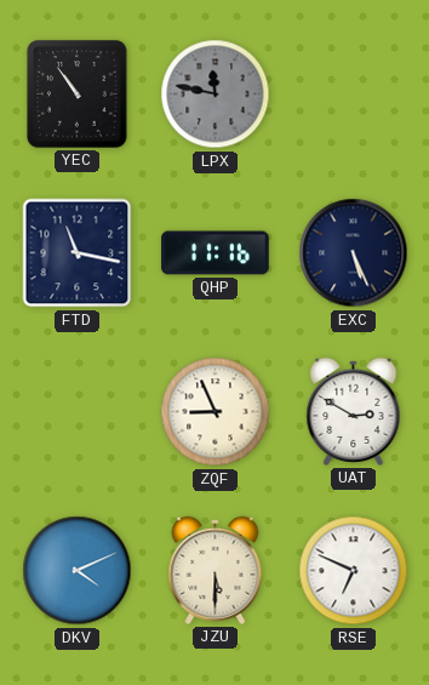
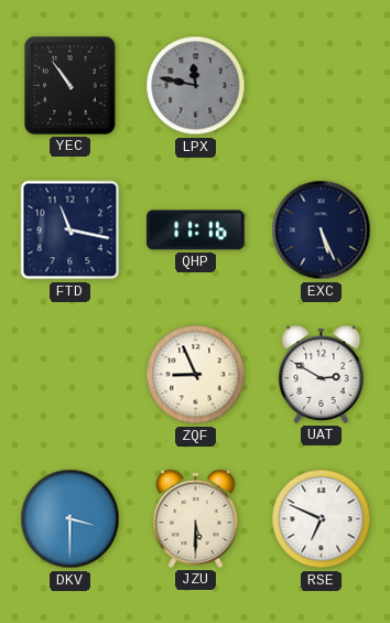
DKV: 4:11 -> 3:30 (71, 519)
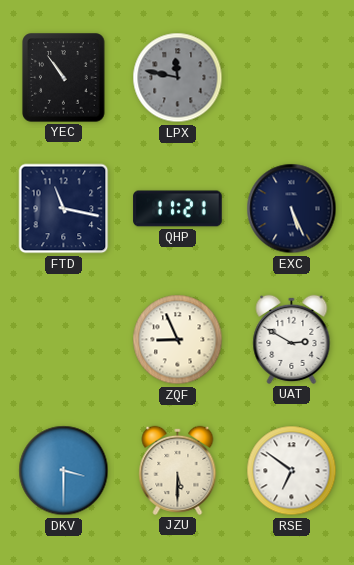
QHP: 11:16 -> 11:21 (178, 209)
RSE: 6:49 -> 6:51 (292, 471)
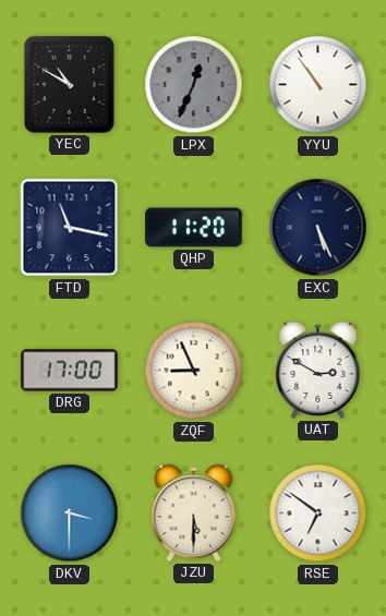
YEC: 10:54 -> 10:50 (70, 85)
LPX: 11:47 -> 12:34 (194, 85)
YYU: none -> 10:54 (318, 85)
QHP: 11:21 -> 11:20 (194, 228)
DRG: none -> 17:00 (70, 371)
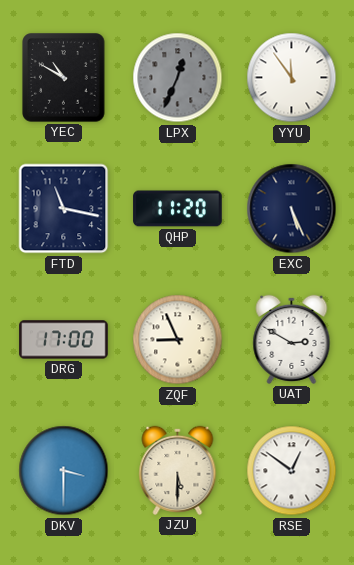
YYU: 10:54 -> 11:54 (292, 78)
RSE: 6:51 -> 12:51 (292, 471)
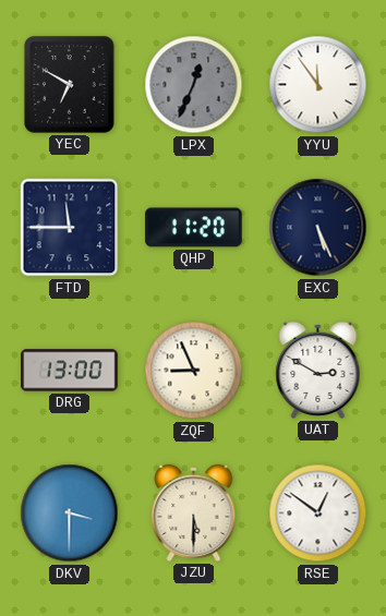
YEC: 10:50 -> 6:50 (70, 85)
FTD: 11:17 -> 11:45 (70, 228)
DRG: 17:00 -> 13:00 (70, 371)
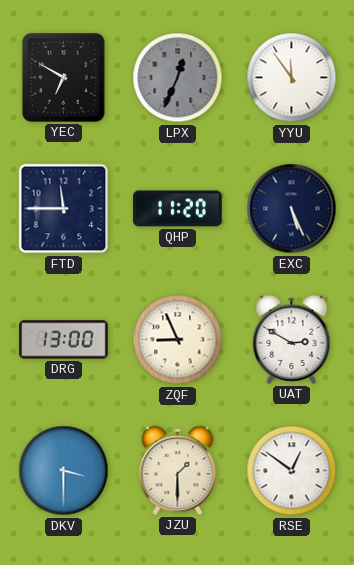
JZU: 5:30 -> 1:30 (178, 470)
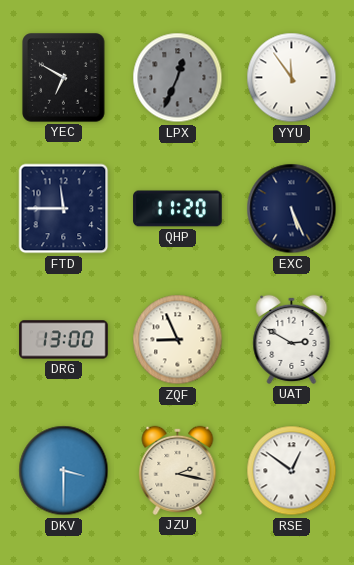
JZU: 1:30 -> 2:17 (178, 470)
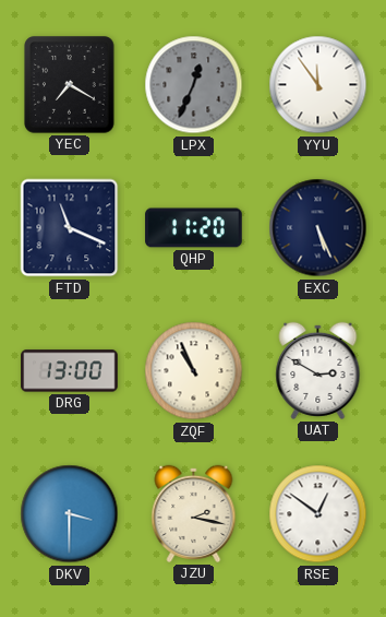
YEC: 6:50 -> 7:20 (70, 85)
FTD: 11:45 -> 11:19 (70, 228)
ZQF: 8:56 -> 10:56 (194, 371)
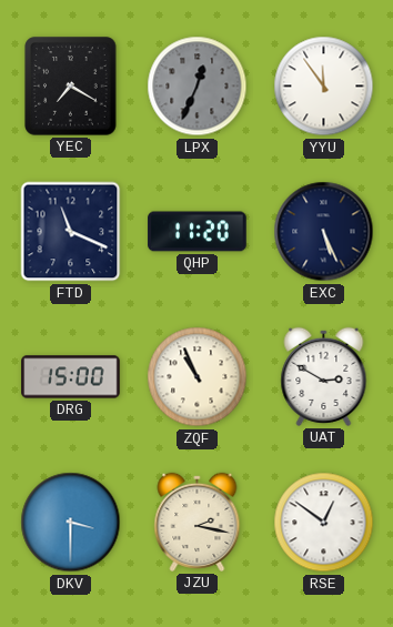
DRG: 13:00 -> 15:00 (71, 377)
